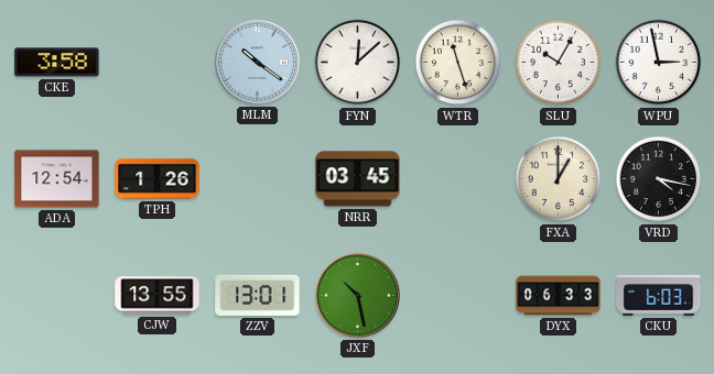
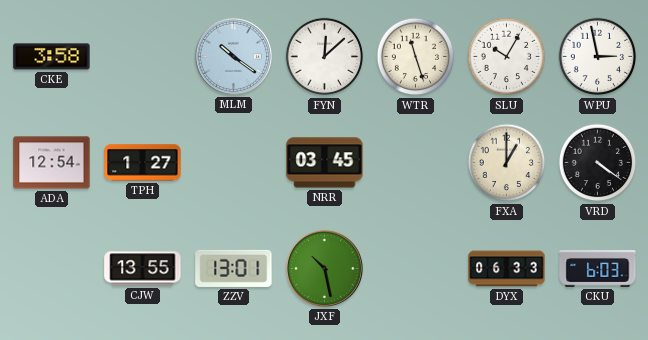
TPH: 1:26 -> 1:27 (143, 163)
VRD: 4:17 -> 4:21 (598, 163)
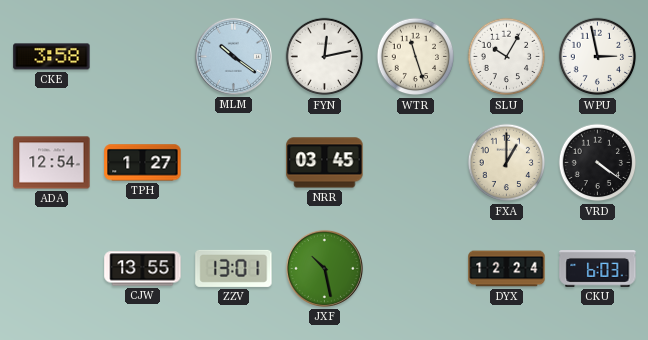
FYN: 12:08 -> 12:13 (325, 57)
DYX: 06:33 -> 12:24 (507, 269)
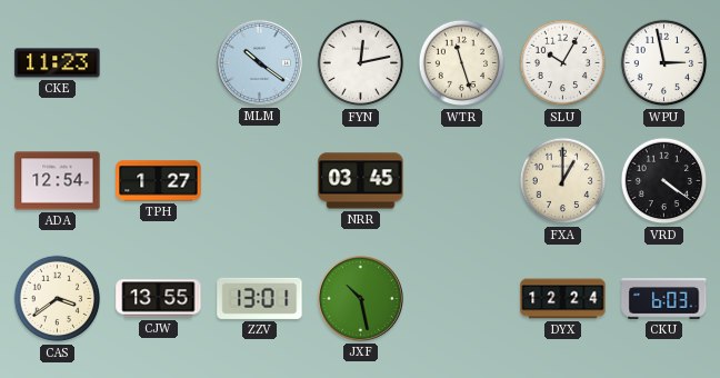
CKE: 3:58 -> 11:23 (58, 63)
CAS: none -> 3:39 (58, 299)
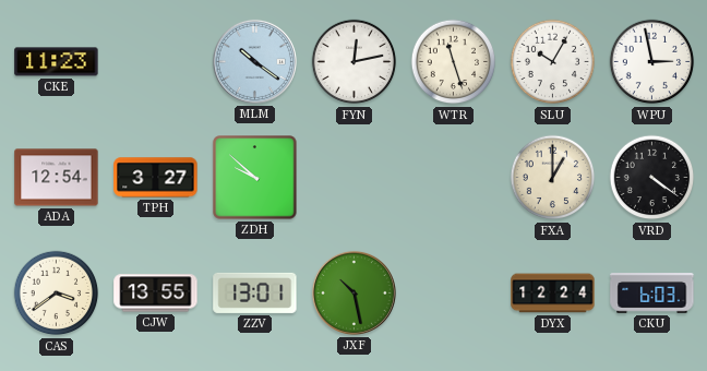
TPH: 1:27 -> 3:27 (156, 178)
ZDH: none -> 9:52 (255, 178)
NRR: 03:45 -> none (361, 181)
